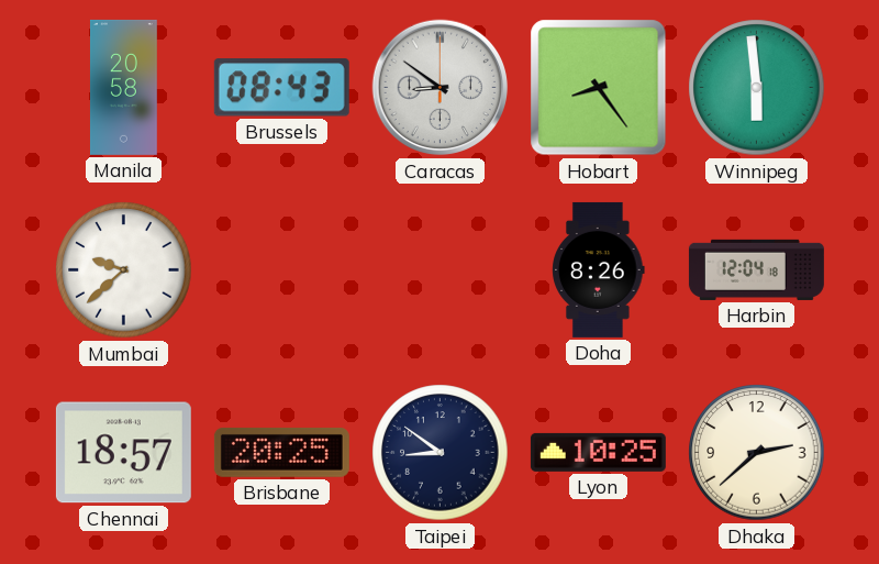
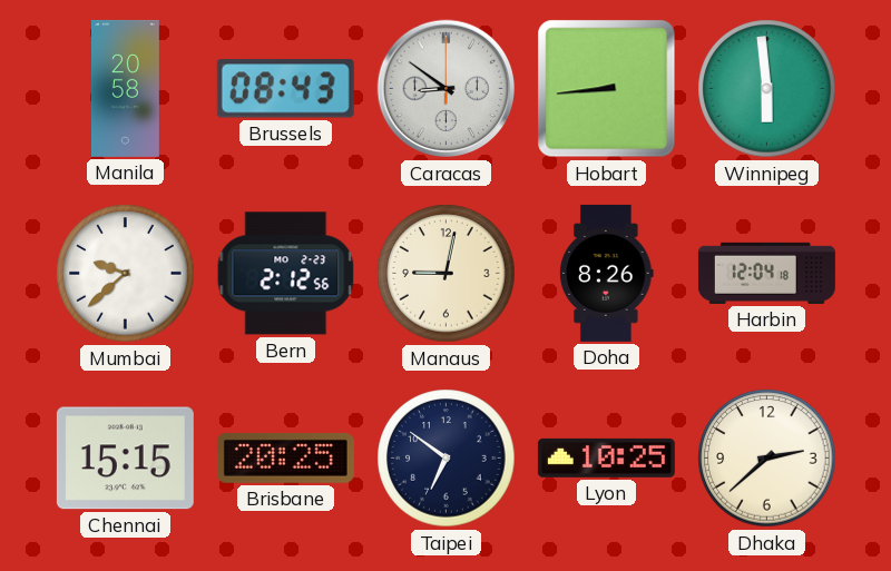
Hobart: 8:24 -> 8:44 (607, 89)
Bern: none -> 2:12 (286, 274)
Manaus: none -> 9:02 (447, 274)
Chennai: 18:57 -> 15:15 (125, 459)
Taipei: 8:51 -> 6:51 (447, 459)
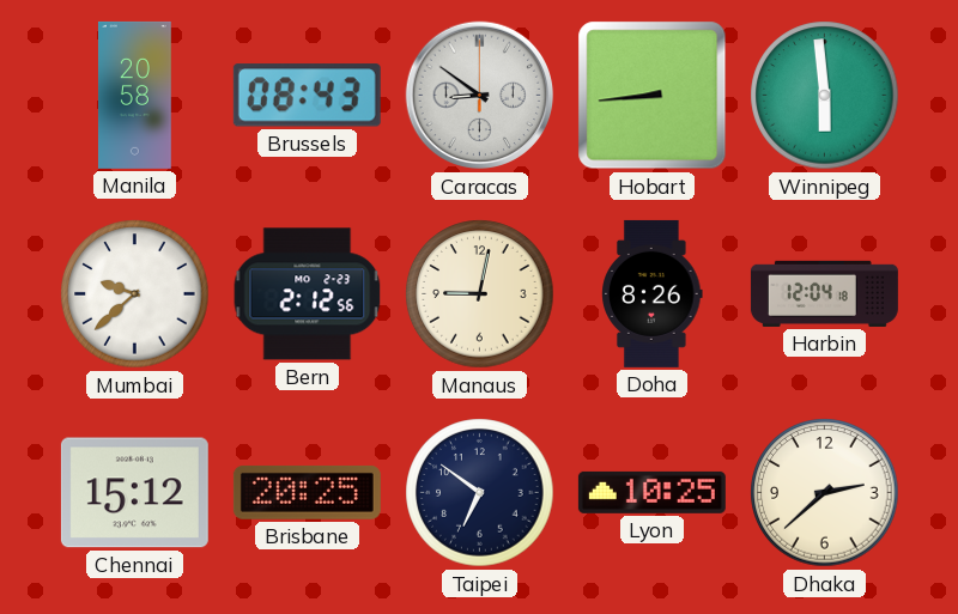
Chennai: 15:15 -> 15:12 (134, 493)
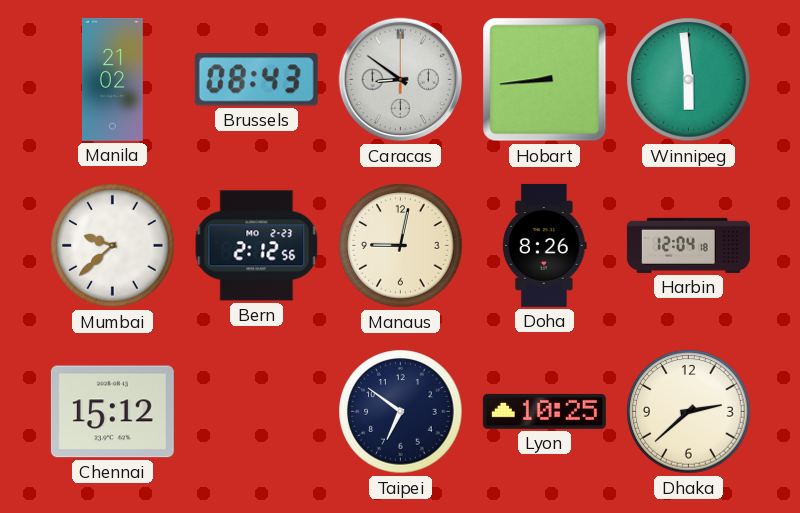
Manila: 20:58 -> 21:02 (112, 79)
Brisbane: 20:25 -> none (307, 492)
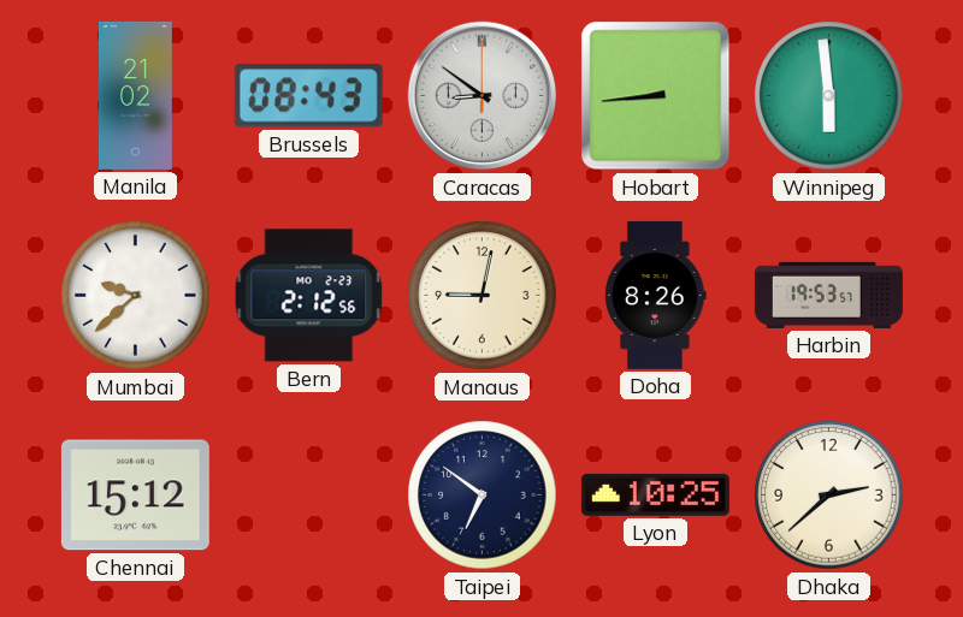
Harbin: 12:04 -> 19:53 (828, 295)
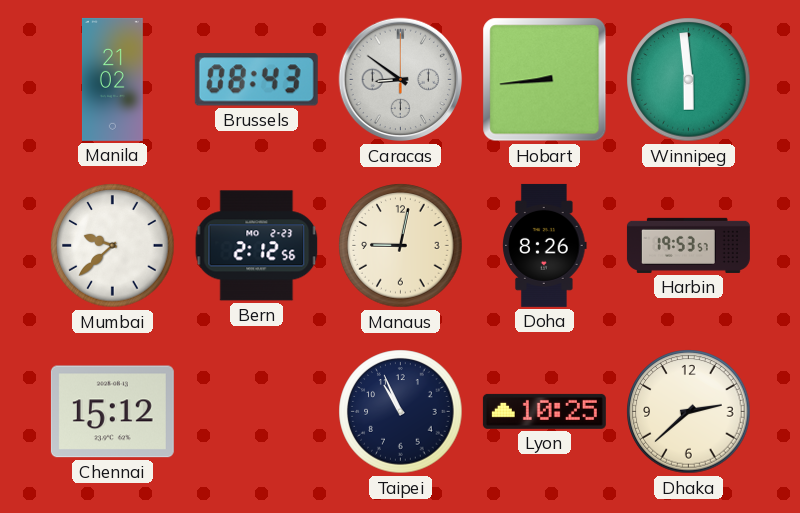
Taipei: 6:51 -> 10:56 (401, 412)
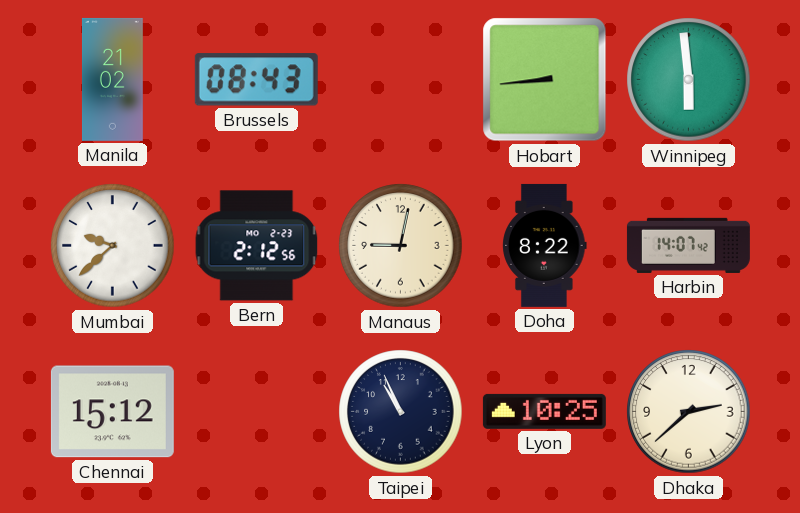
Caracas: 8:51 -> none (401, 80)
Doha: 8:26 -> 8:22 (545, 245)
Harbin: 19:53 -> 14:07 (688, 245)
